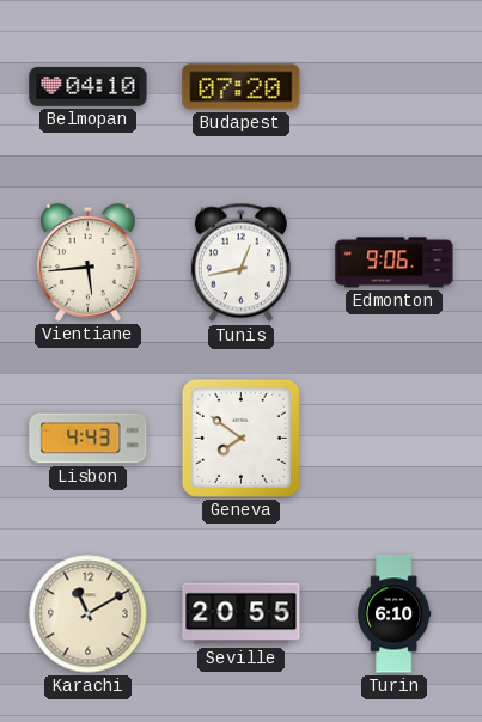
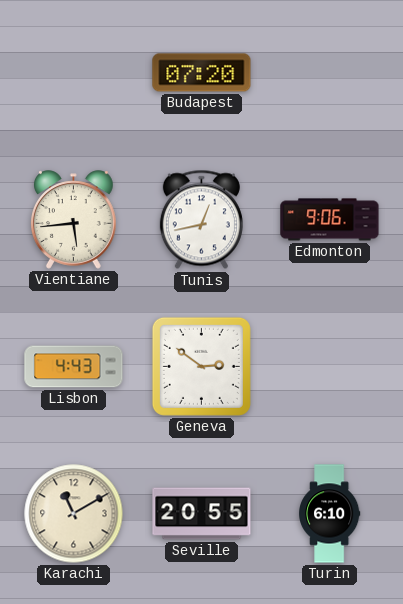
Belmopan: 04:10 -> none (89, 87)
Geneva: 7:51 -> 2:51 (201, 366)
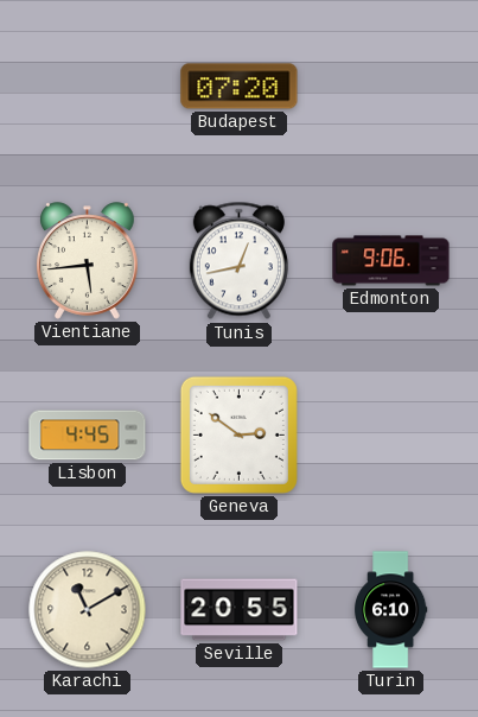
Lisbon: 4:43 -> 4:45 (88, 436)
